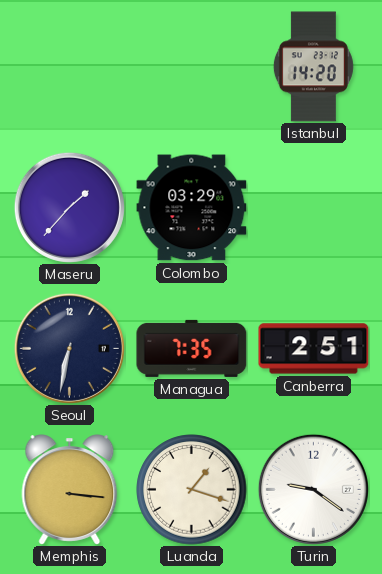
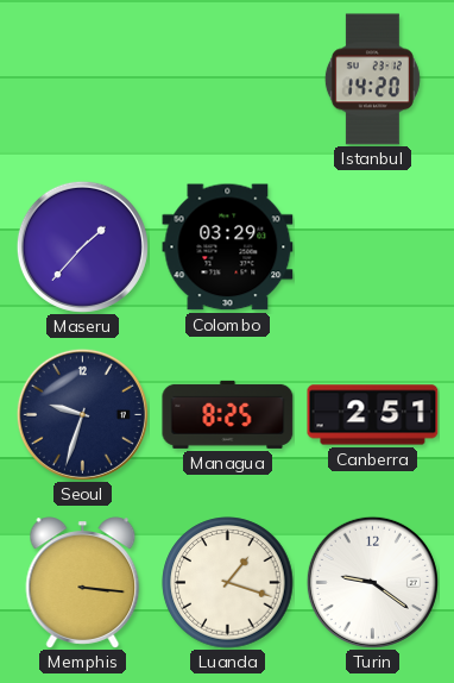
Seoul: 6:32 -> 9:33 (82, 414)
Managua: 7:35 -> 8:25 (228, 414)
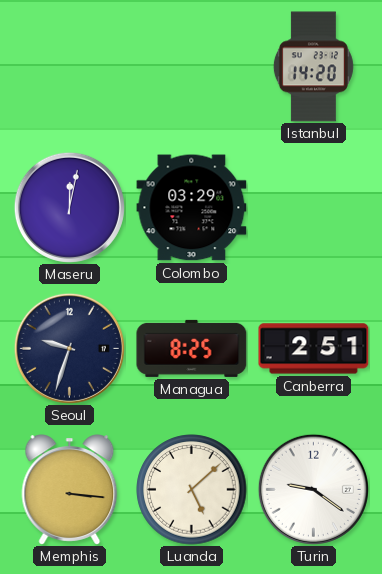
Maseru: 1:37 -> 12:02 (69, 207)
Luanda: 1:18 -> 5:08 (192, 490)
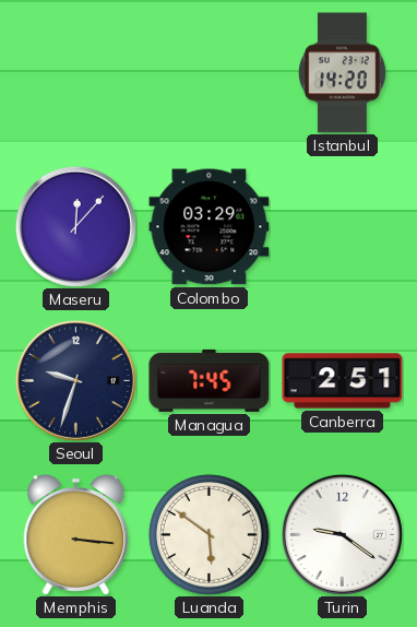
Maseru: 12:02 -> 12:07 (75, 226)
Managua: 8:25 -> 7:45 (210, 380)
Luanda: 5:08 -> 5:51 (210, 535)
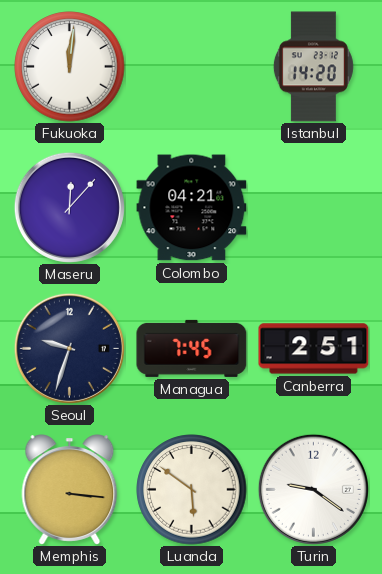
Fukuoka: none -> 12:01 (70, 67)
Colombo: 03:29 -> 04:21 (192, 208)
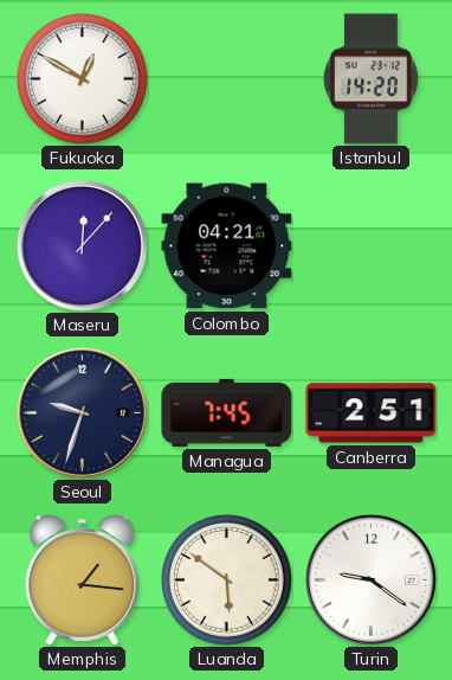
Fukuoka: 12:01 -> 12:50 (83, 79)
Memphis: 3:16 -> 1:16 (83, 580)
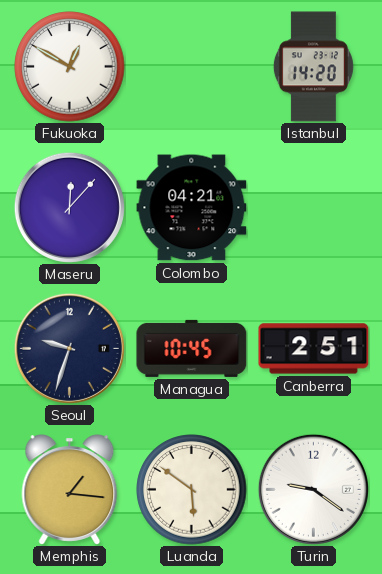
Managua: 7:45 -> 10:45 (192, 348)
